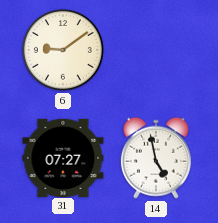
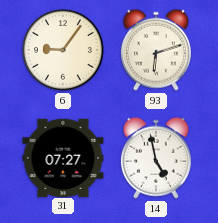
6: 9:09 -> 9:06 (63, 50)
93: none -> 6:12 (156, 50)
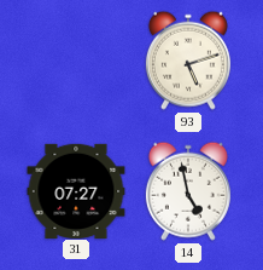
6: 9:06 -> none (63, 50)
93: 6:12 -> 5:12 (188, 61)
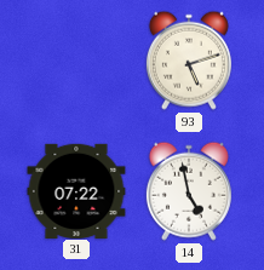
31: 07:27 -> 07:22 (76, 190)
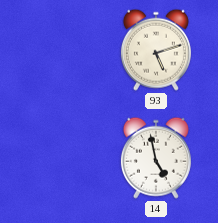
31: 07:22 -> none (76, 190)
